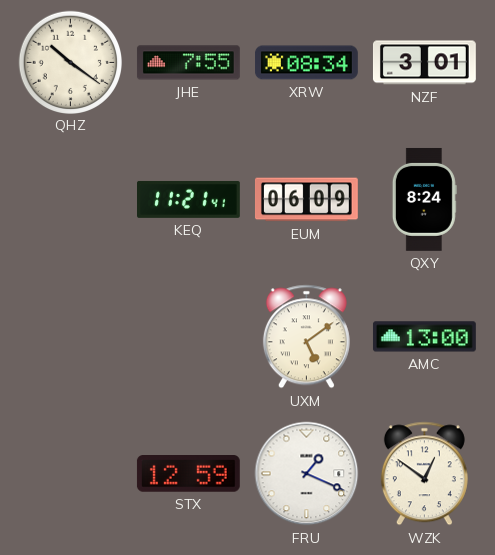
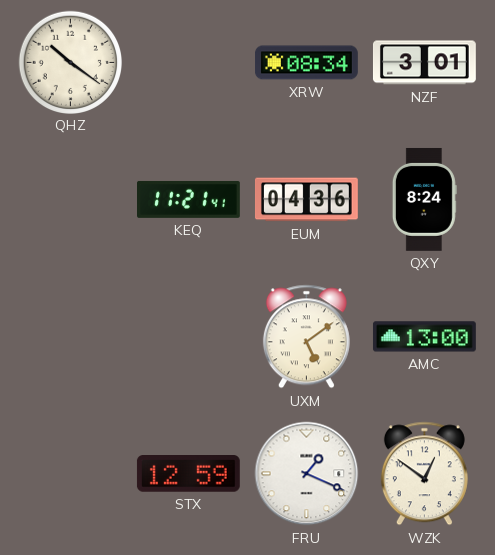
JHE: 7:55 -> none (188, 63)
EUM: 06:09 -> 04:36 (306, 200)
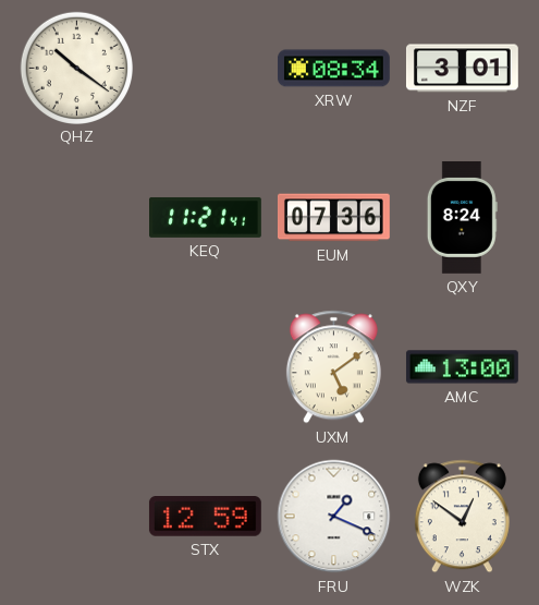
EUM: 04:36 -> 07:36 (333, 218)
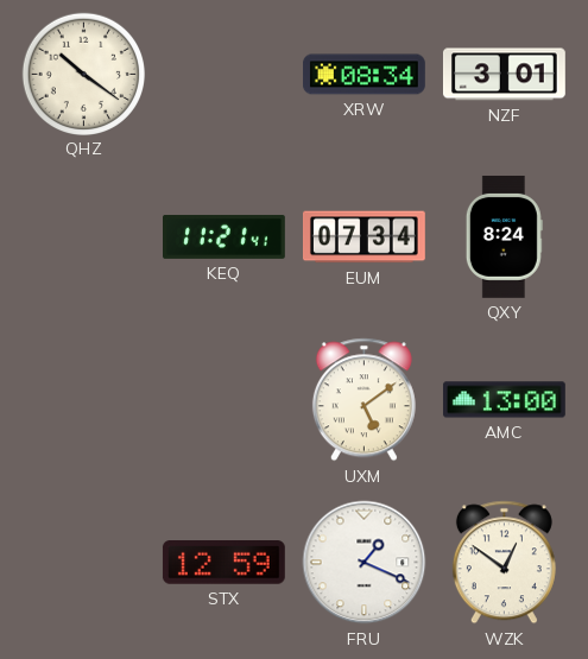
EUM: 07:36 -> 07:34 (363, 237)
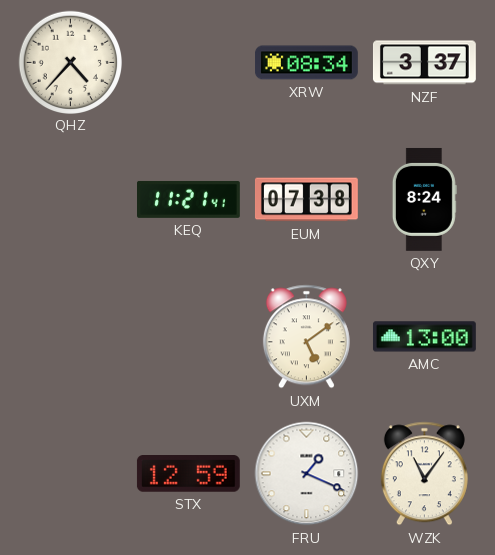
QHZ: 10:21 -> 4:37 (70, 62)
NZF: 3:01 -> 3:37 (424, 63)
EUM: 07:34 -> 07:38 (306, 200)
WZK: 12:51 -> 11:06 (424, 474)
